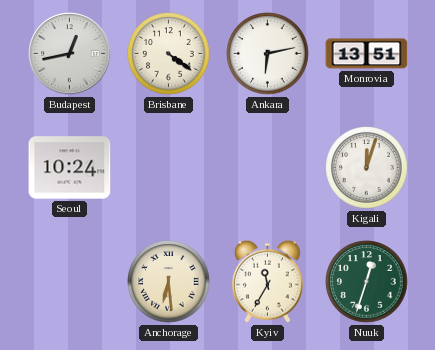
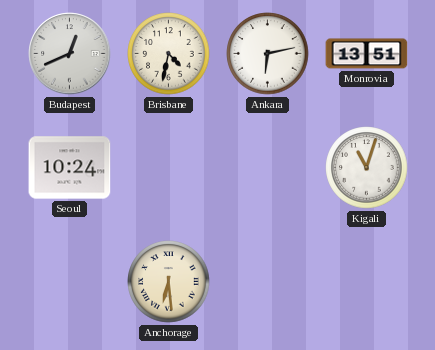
Budapest: 12:43 -> 12:41 (70, 54)
Brisbane: 4:21 -> 4:32 (169, 54)
Kigali: 12:03 -> 11:03 (367, 168)
Kyiv: 11:35 -> none (267, 281)
Nuuk: 12:33 -> none (367, 282)
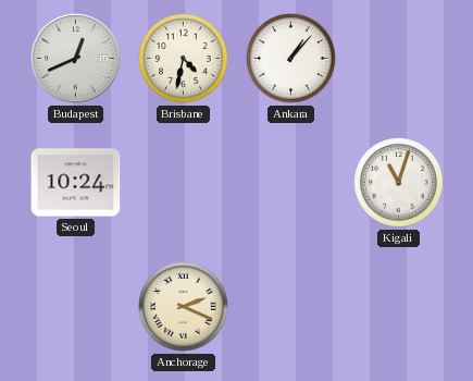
Ankara: 6:13 -> 1:07 (291, 59)
Monrovia: 13:51 -> none (367, 54)
Anchorage: 6:29 -> 2:19 (184, 307)
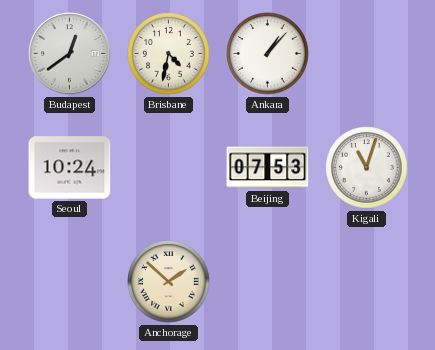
Budapest: 12:41 -> 12:39 (70, 54)
Beijing: none -> 07:53 (268, 168)
Anchorage: 2:19 -> 1:52 (169, 282)
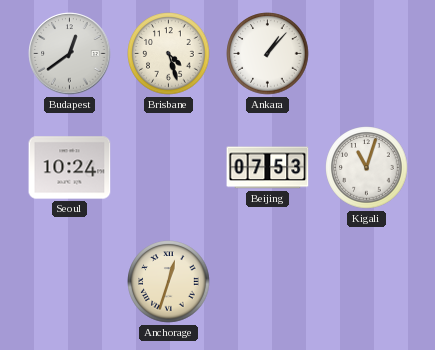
Brisbane: 4:32 -> 4:27 (169, 54)
Anchorage: 1:52 -> 12:33 (169, 282)
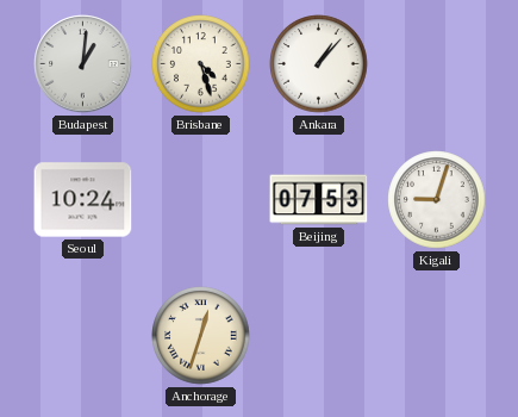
Budapest: 12:39 -> 1:01 (83, 64)
Kigali: 11:03 -> 9:03 (437, 200)
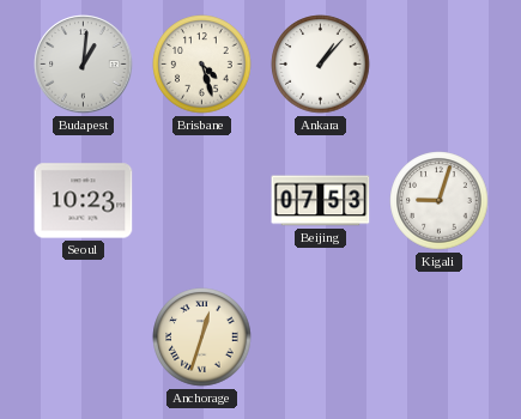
Seoul: 10:24 -> 10:23 (84, 201)
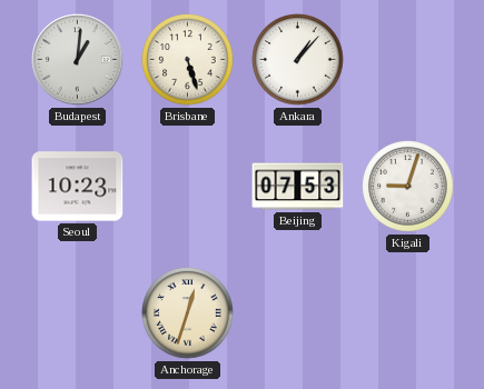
Brisbane: 4:27 -> 5:27 (188, 60)
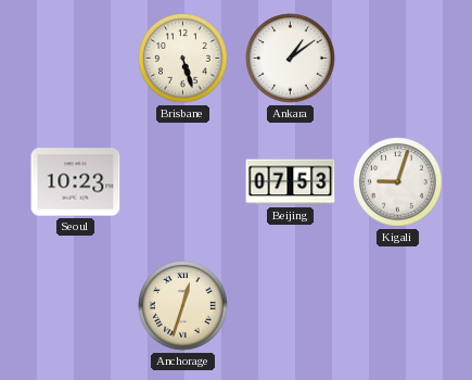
Budapest: 1:01 -> none (78, 60)
Ankara: 1:07 -> 1:09 (291, 59)
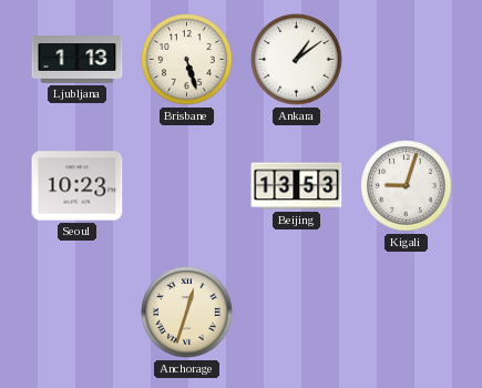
Ljubljana: none -> 1:13 (78, 60)
Beijing: 07:53 -> 13:53 (297, 186)
